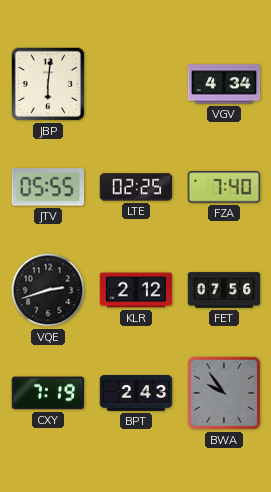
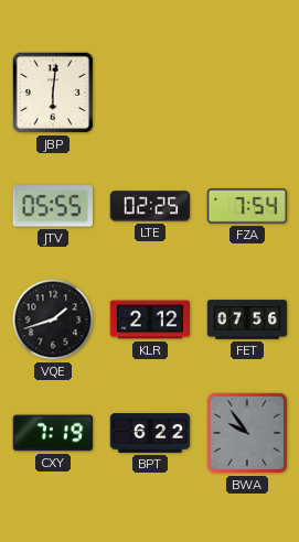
VGV: 4:34 -> none (224, 84)
FZA: 7:40 -> 7:54 (247, 206)
VQE: 2:42 -> 1:42 (53, 319)
BPT: 2:43 -> 6:22 (150, 434)
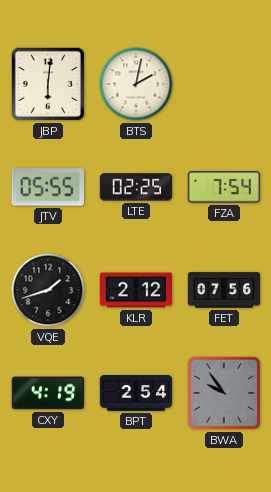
BTS: none -> 2:02 (136, 84)
CXY: 7:19 -> 4:19 (48, 393)
BPT: 6:22 -> 2:54 (136, 394)
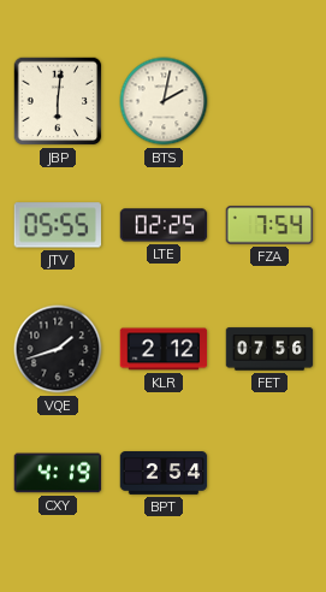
BWA: 9:54 -> none (224, 393)
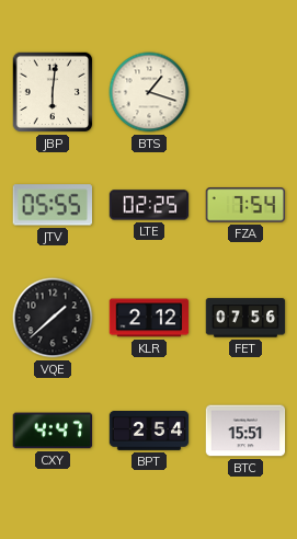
BTS: 2:02 -> 1:18 (149, 92)
VQE: 1:42 -> 1:38 (53, 318)
CXY: 4:19 -> 4:47 (53, 431)
BTC: none -> 15:51 (245, 431)
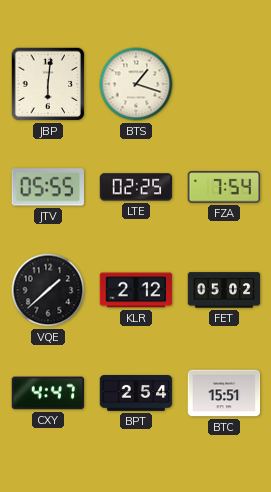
FET: 07:56 -> 05:02 (224, 290)
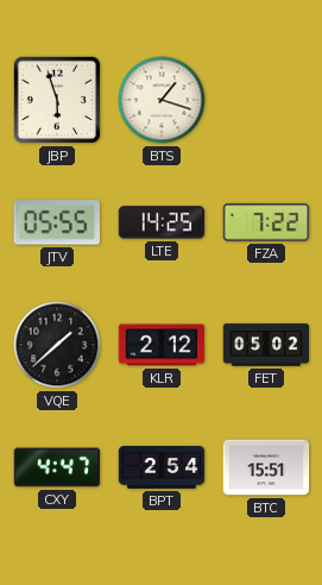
JBP: 6:01 -> 5:57 (57, 100)
LTE: 02:25 -> 14:25 (162, 222)
FZA: 7:54 -> 7:22 (266, 222)
